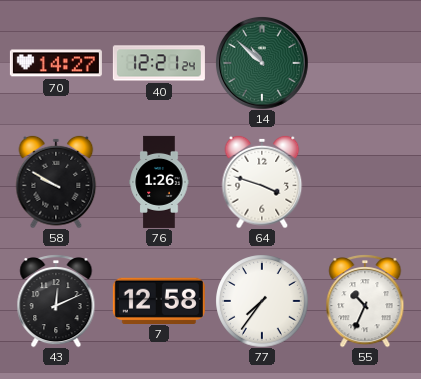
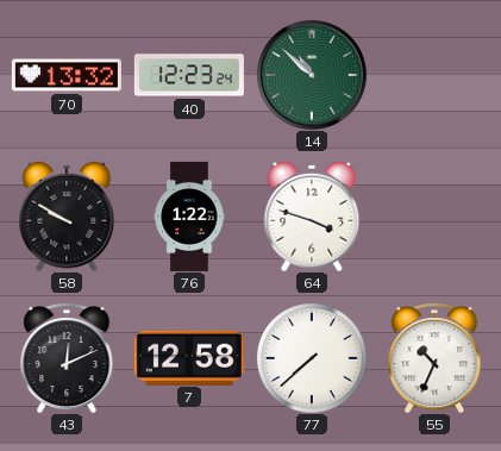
70: 14:27 -> 13:32 (67, 75)
40: 12:21 -> 12:23 (189, 75)
76: 1:26 -> 1:22 (189, 217)
77: 7:36 -> 7:38 (312, 358)
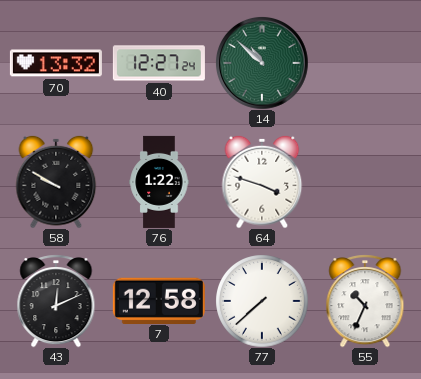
40: 12:23 -> 12:27 (159, 63)
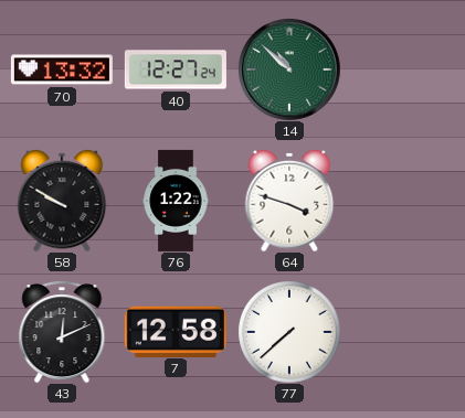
55: 10:34 -> none (365, 301)
